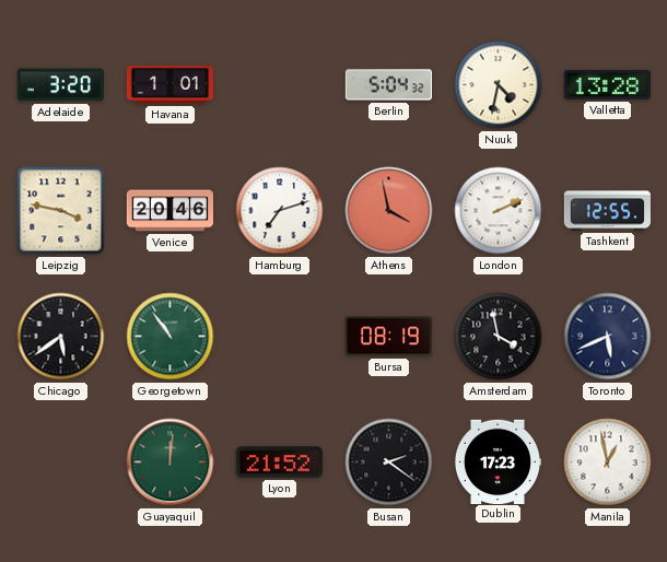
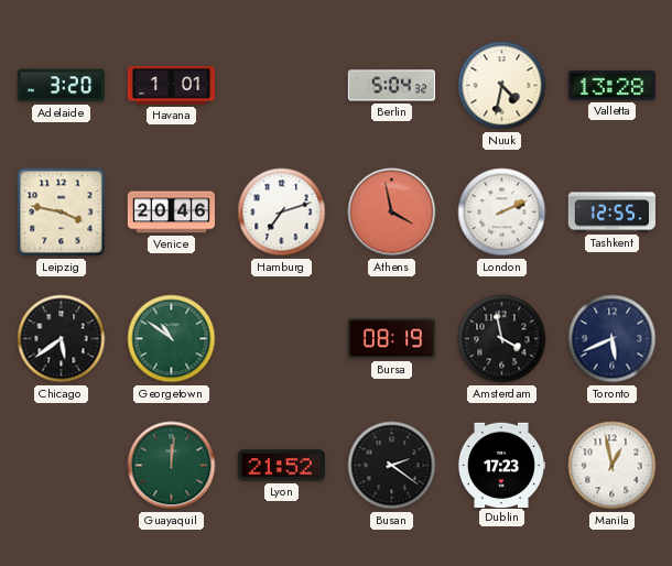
Georgetown: 10:54 -> 10:51 (172, 339)
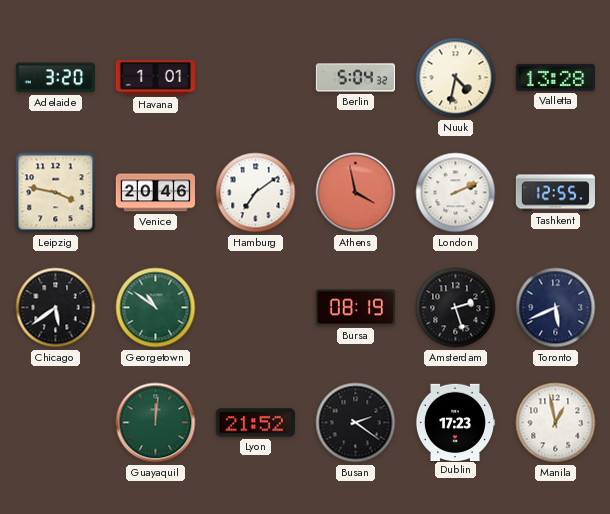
Hamburg: 7:12 -> 7:09 (256, 193)
Amsterdam: 3:58 -> 2:27 (456, 308)
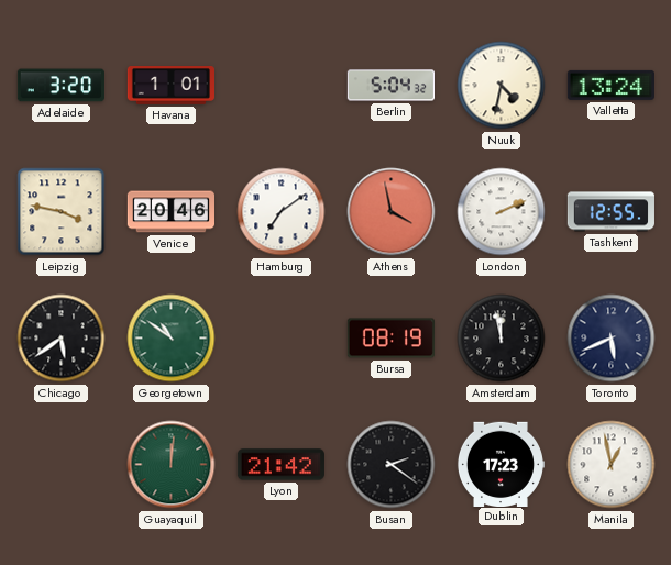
Valletta: 13:28 -> 13:24 (610, 85)
Amsterdam: 2:27 -> 11:58 (502, 339)
Lyon: 21:52 -> 21:42 (280, 465)
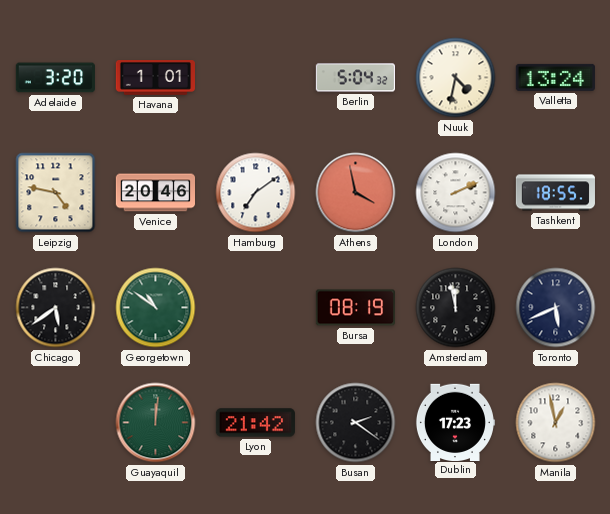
Leipzig: 3:47 -> 4:47 (56, 193)
Tashkent: 12:55 -> 18:55 (555, 193)
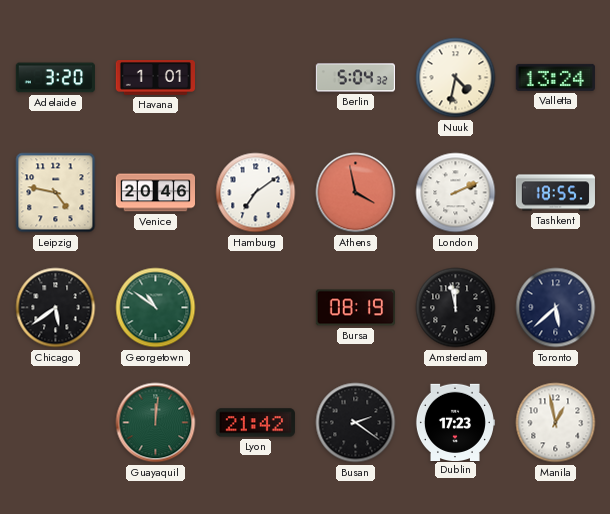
Toronto: 5:41 -> 5:38 (556, 308)
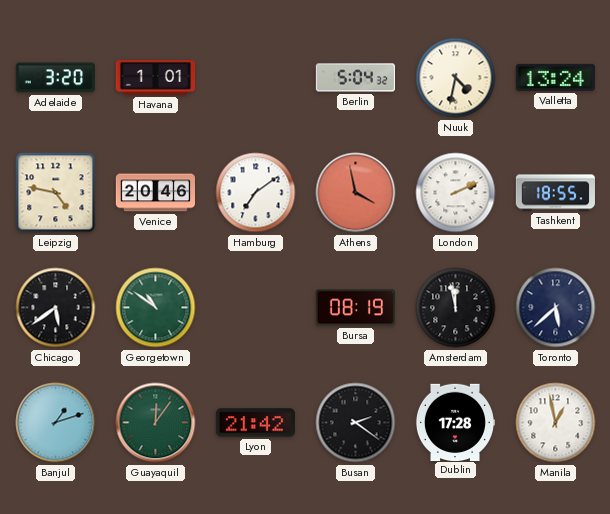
Banjul: none -> 1:12 (56, 423)
Guayaquil: 12:01 -> 12:06 (156, 423)
Dublin: 17:23 -> 17:28 (455, 422)
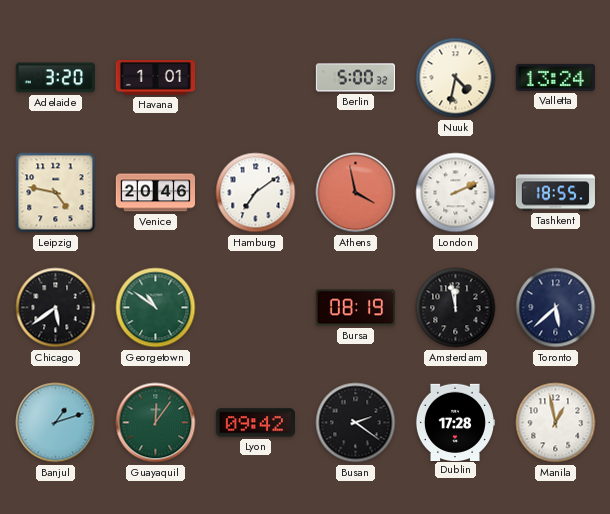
Berlin: 5:04 -> 5:00 (355, 78)
Lyon: 21:42 -> 09:42 (255, 423)
